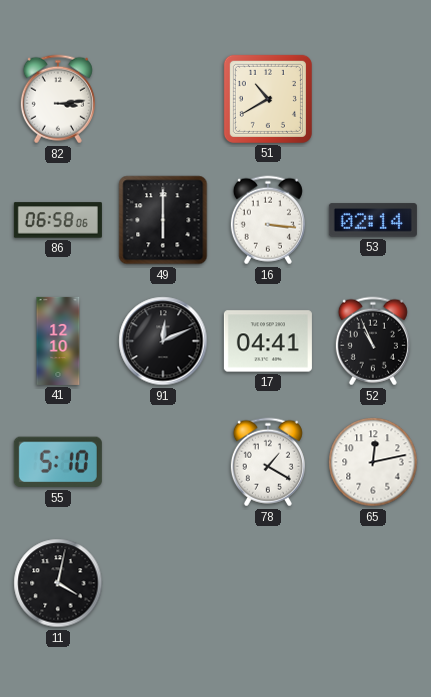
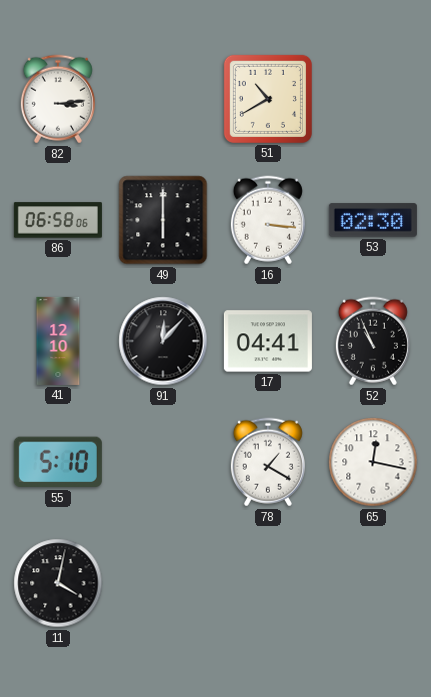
53: 02:14 -> 02:30 (373, 220)
91: 12:11 -> 12:07 (163, 341)
65: 12:13 -> 12:17 (373, 462)
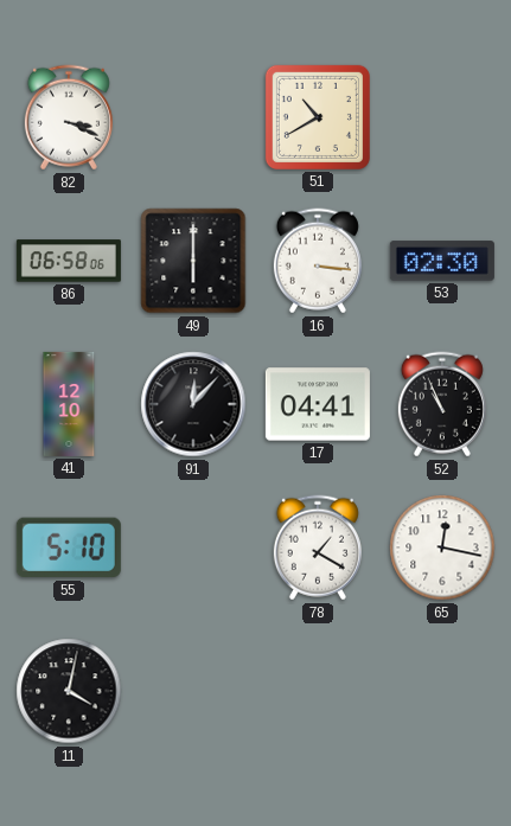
82: 3:14 -> 3:19 (69, 117)
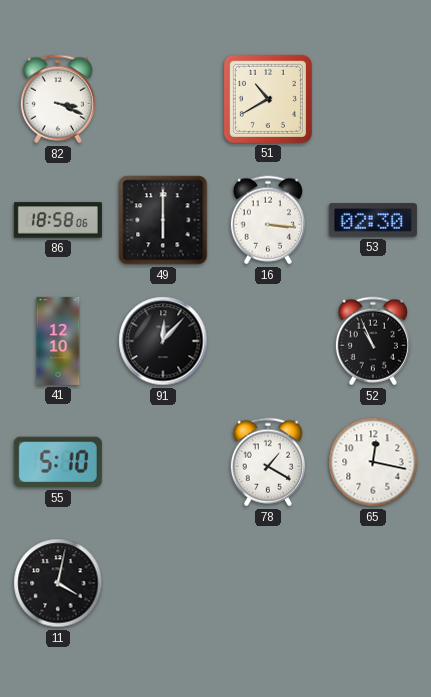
86: 06:58 -> 18:58 (58, 220)
17: 04:41 -> none (318, 404)
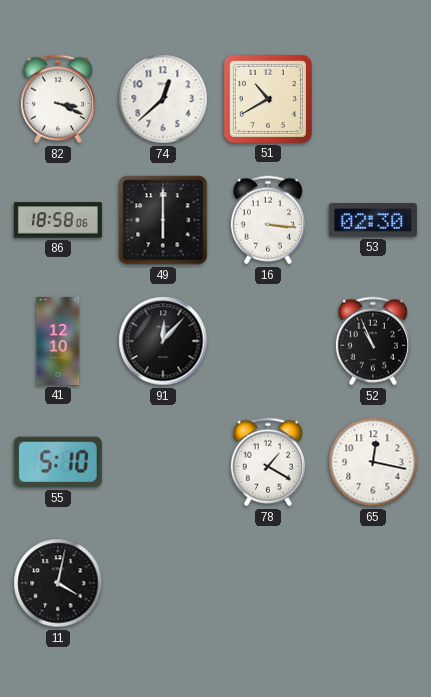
74: none -> 12:38 (163, 99)
